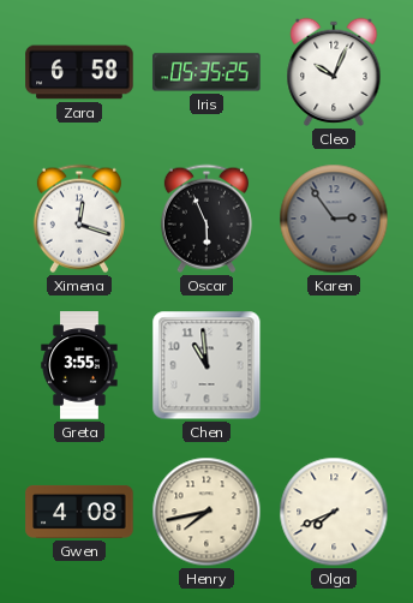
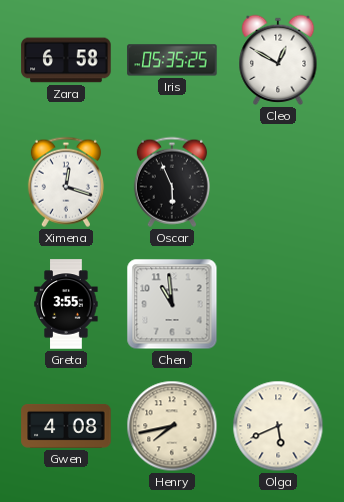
Cleo: 10:04 -> 12:50 (278, 60)
Karen: 2:54 -> none (334, 219)
Olga: 7:41 -> 5:41 (278, 426)
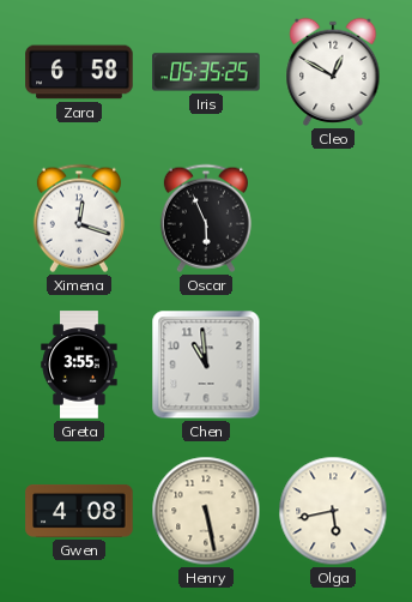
Henry: 7:43 -> 5:28 (206, 511)
Olga: 5:41 -> 5:43 (333, 511)
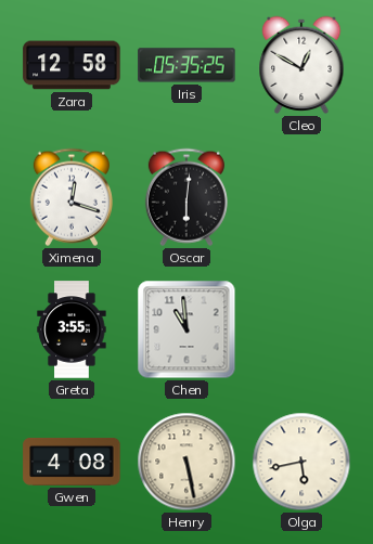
Zara: 6:58 -> 12:58 (72, 65)
Oscar: 5:56 -> 6:01 (186, 197)
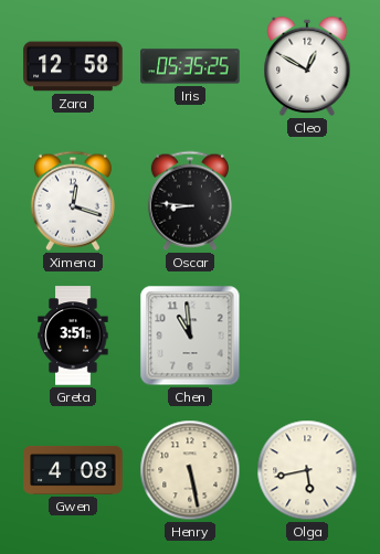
Oscar: 6:01 -> 8:46 (190, 201)
Greta: 3:55 -> 3:51 (73, 335)
